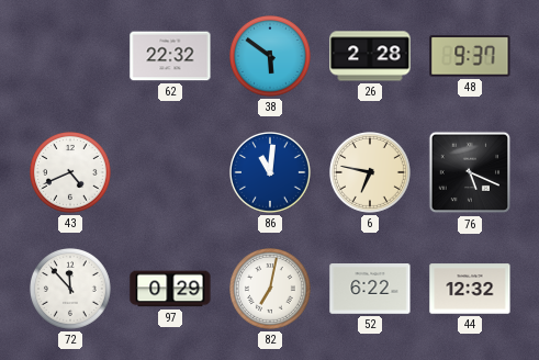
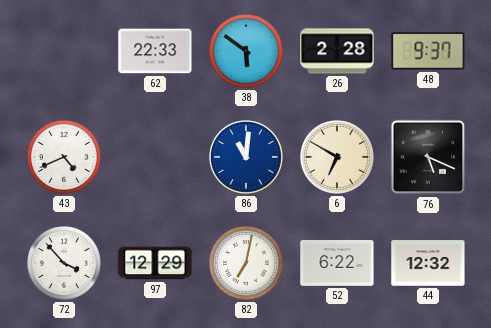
62: 22:32 -> 22:33 (155, 51)
6: 6:47 -> 6:50 (338, 158)
72: 11:53 -> 3:53 (65, 264)
97: 0:29 -> 12:29 (155, 263)
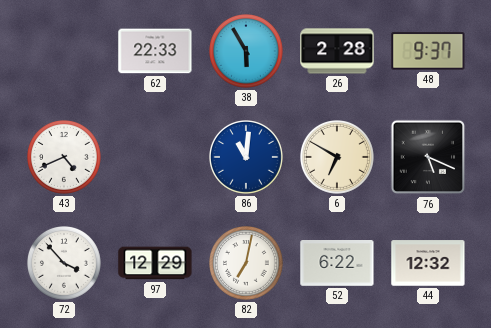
38: 5:51 -> 5:55 (247, 52)
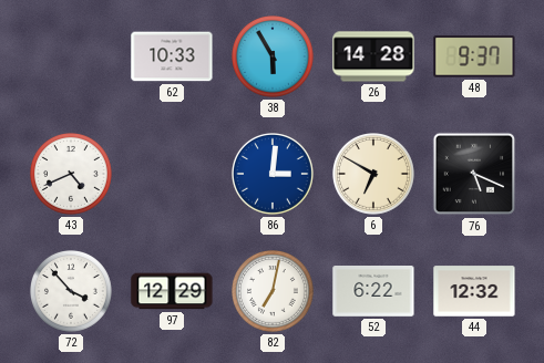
62: 22:33 -> 10:33 (172, 56)
26: 2:28 -> 14:28 (373, 56)
86: 11:01 -> 3:01 (274, 175)
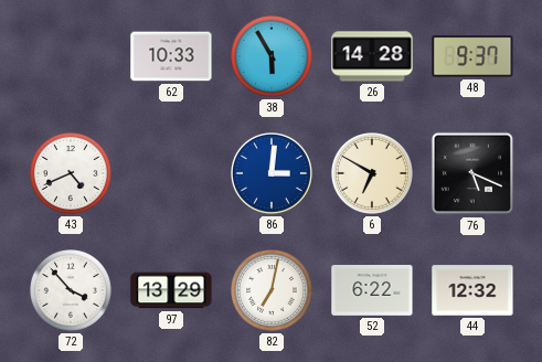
97: 12:29 -> 13:29 (171, 290)
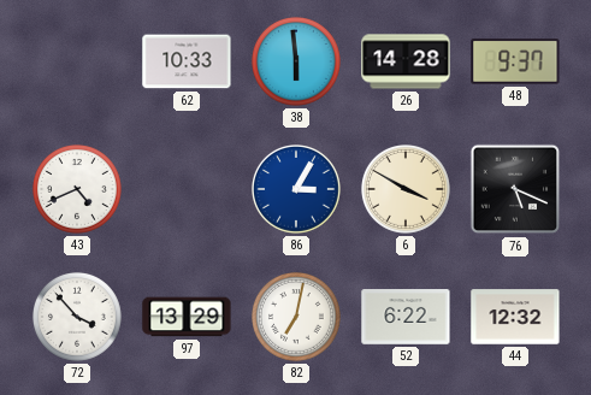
38: 5:55 -> 5:59 (297, 63)
86: 3:01 -> 3:05 (297, 190)
6: 6:50 -> 3:50 (407, 190)
